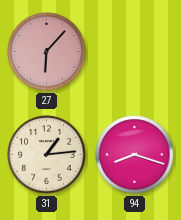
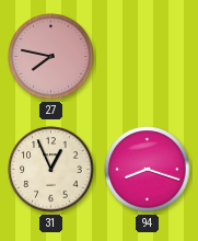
27: 6:07 -> 7:47 (51, 57)
31: 1:14 -> 12:56 (51, 170)
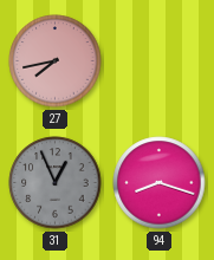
27: 7:47 -> 7:43 (56, 61)
31 dial: cream -> grey (56, 183)
